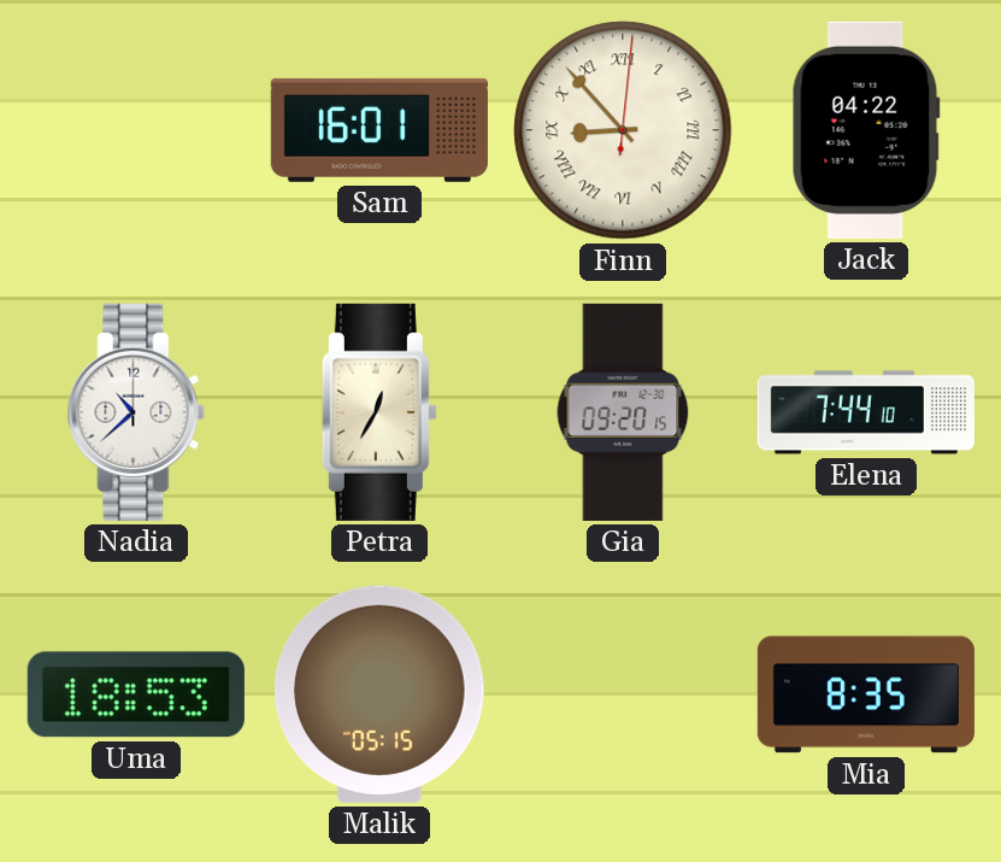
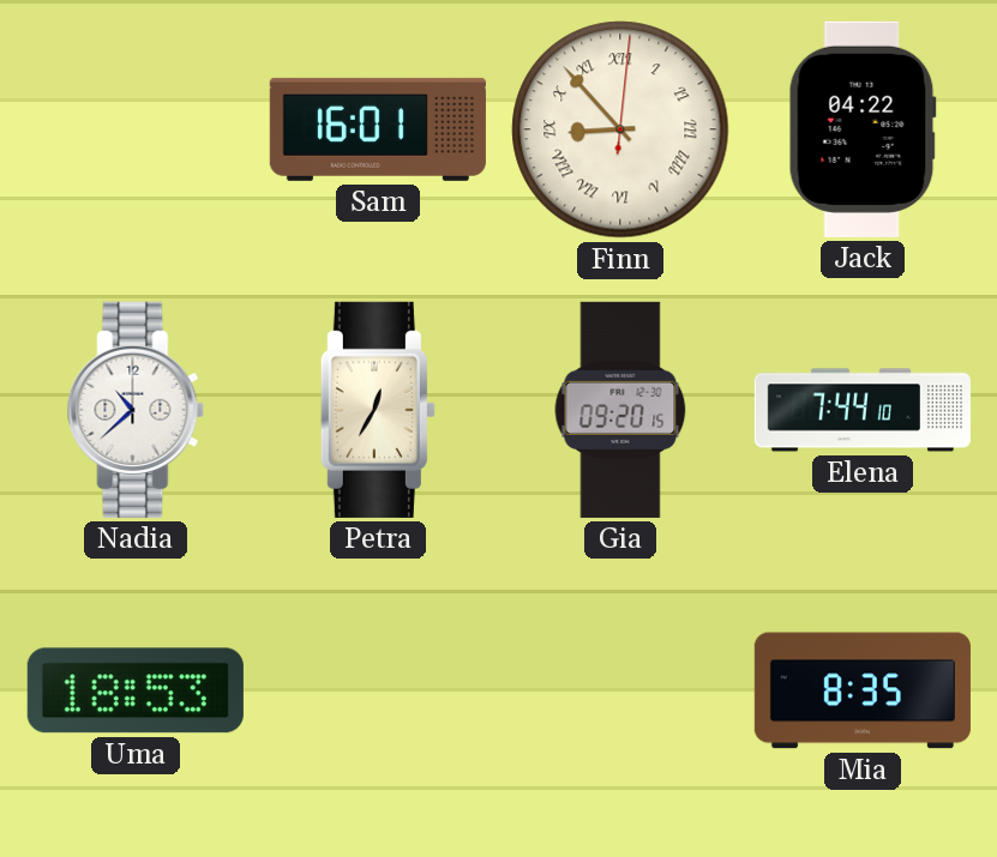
Malik: 05:15 -> none (381, 694)
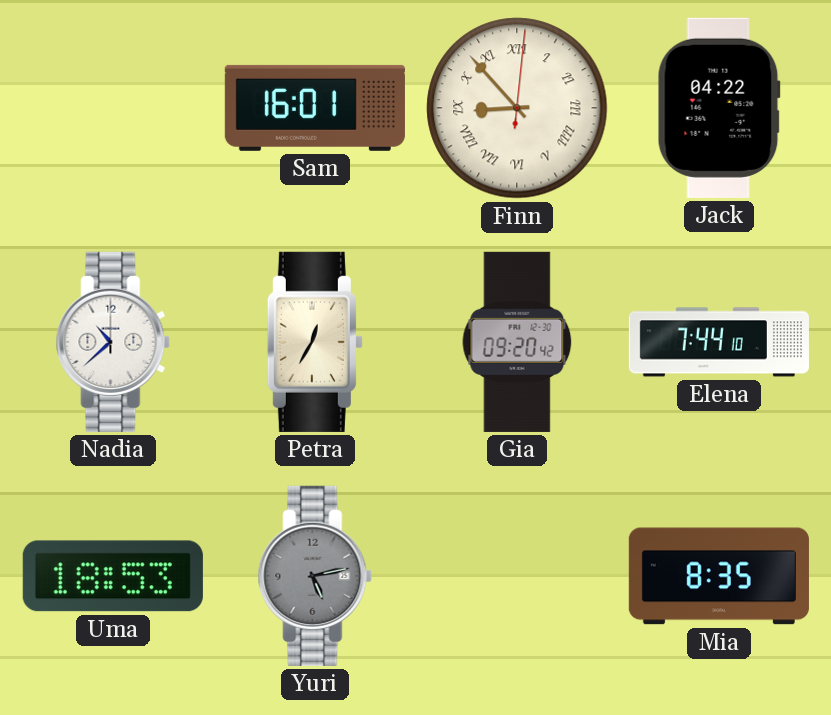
Gia: 09:20:15 -> 09:20:42 (517, 342)
Yuri: none -> 5:13 (315, 576)
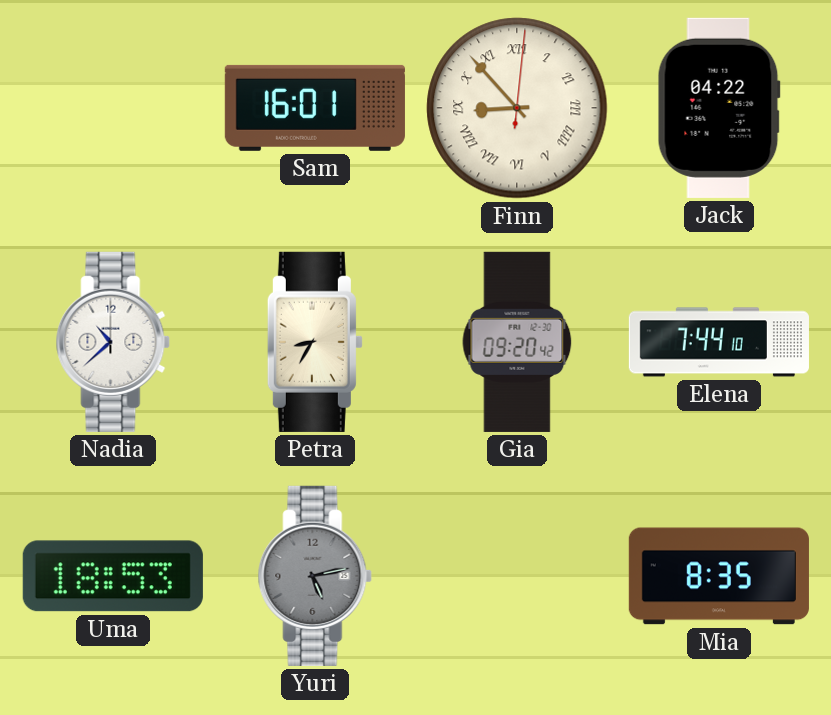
Petra: 12:35 -> 8:35 (315, 342)
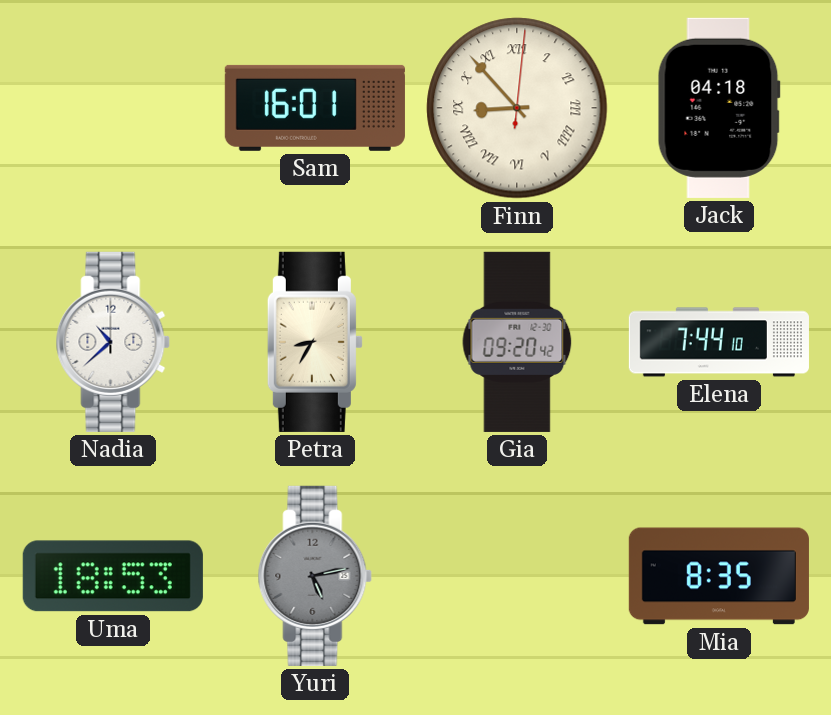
Jack: 04:22 -> 04:18 (719, 108)
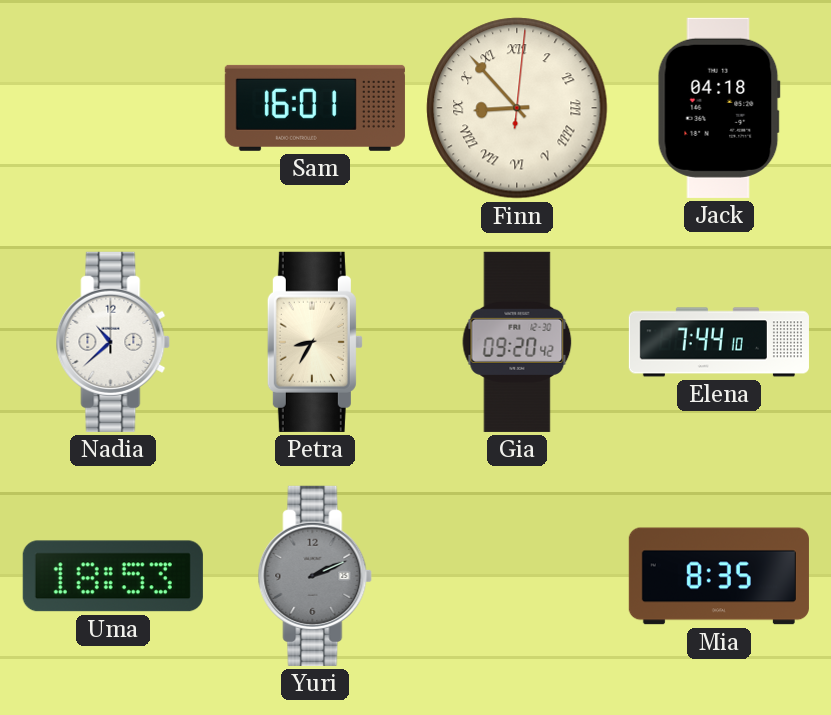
Yuri: 5:13 -> 2:11 (315, 576)
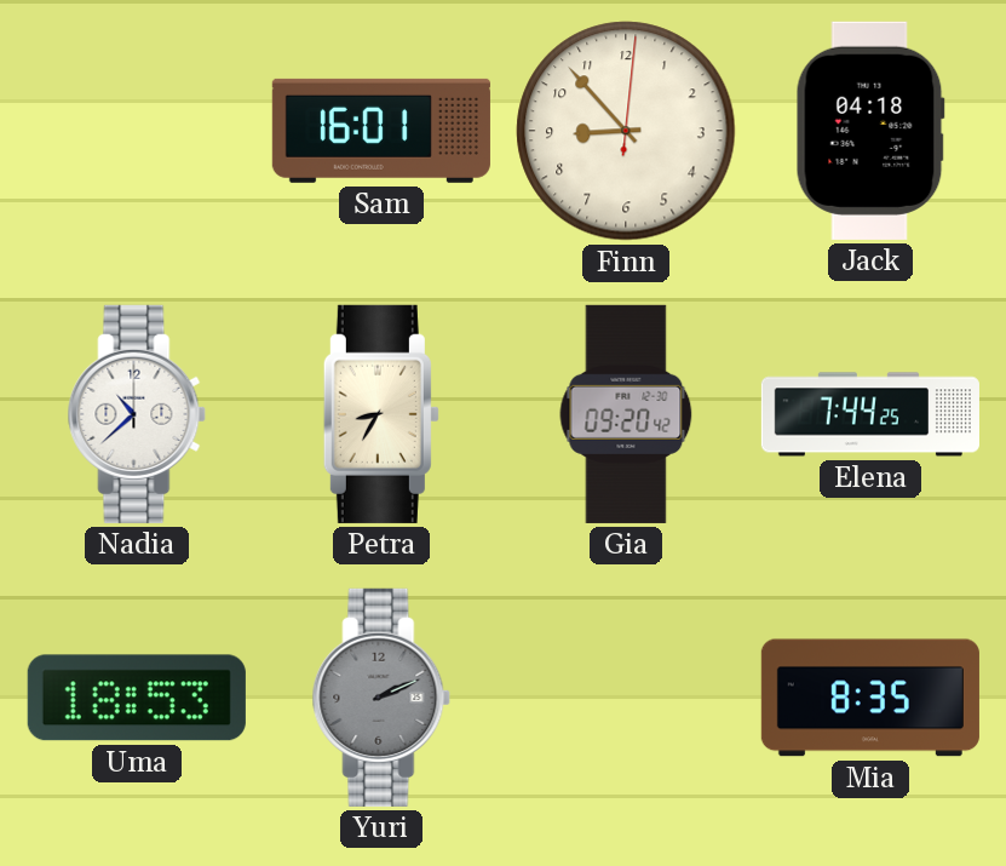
Finn numerals: Roman -> Arabic (626, 131)
Elena: 7:44:10 -> 7:44:25 (870, 414)
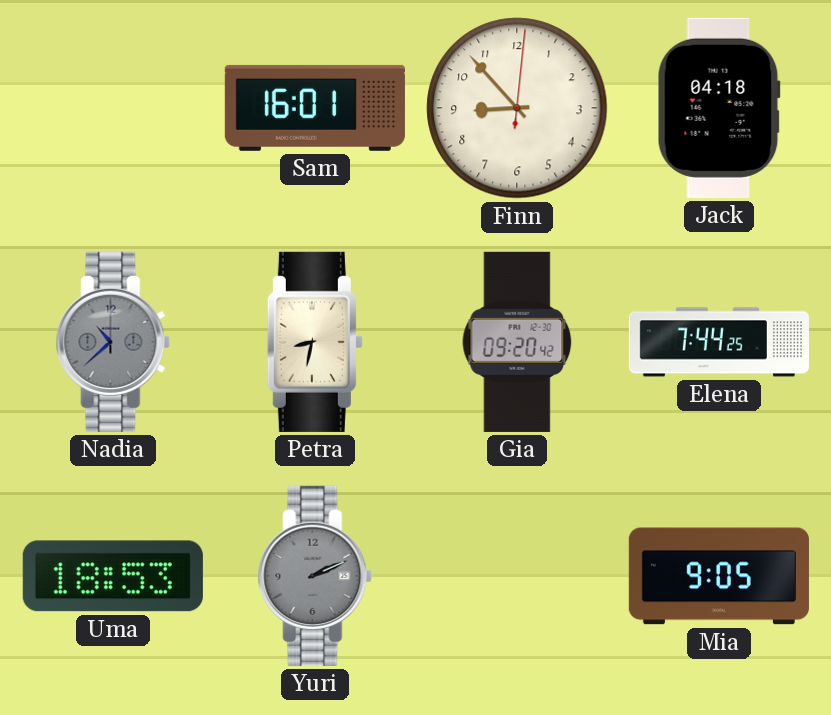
Nadia dial: white -> grey (113, 342)
Petra: 8:35 -> 8:32 (315, 342)
Mia: 8:35 -> 9:05 (719, 576)
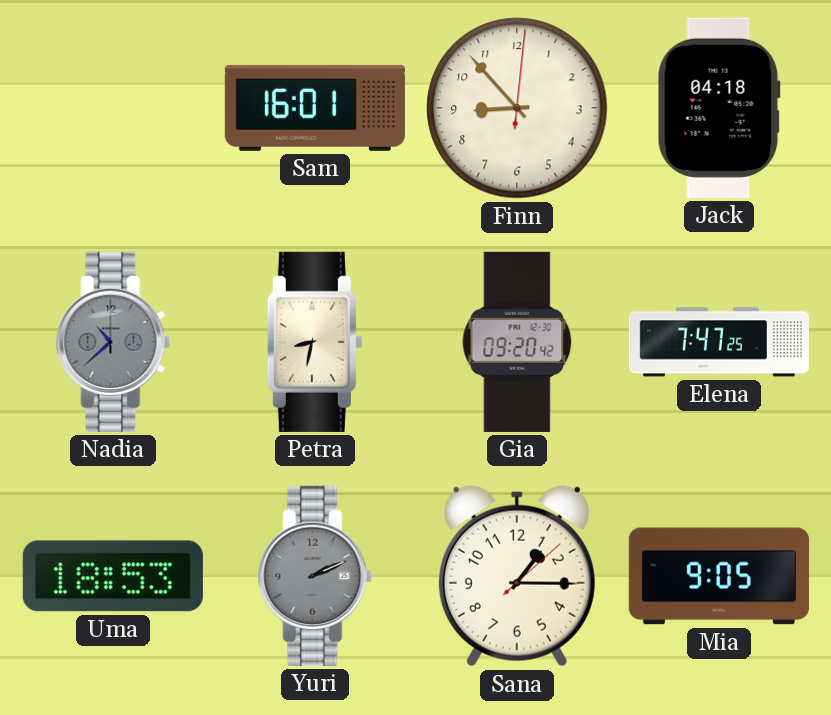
Elena: 7:44 -> 7:47 (719, 342)
Sana: none -> 1:15 (517, 576)
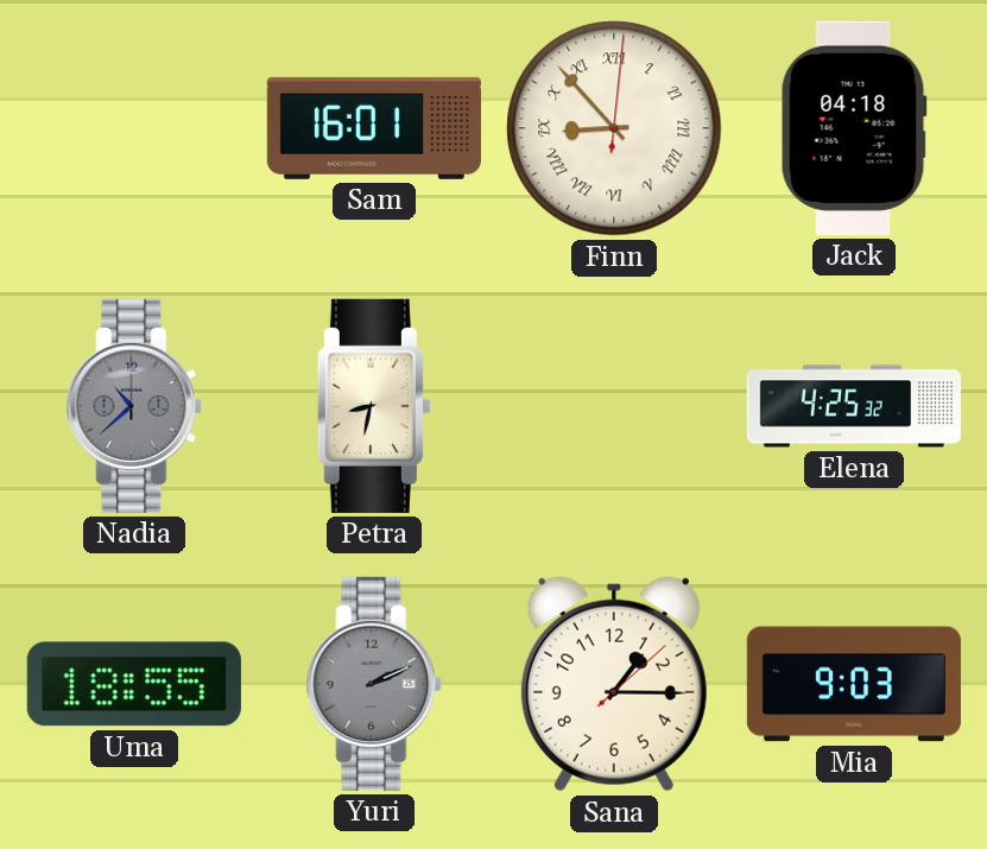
Finn numerals: Arabic -> Roman (614, 128)
Gia: 09:20 -> none (517, 342)
Elena: 7:47 -> 4:25 (854, 406)
Uma: 18:53 -> 18:55 (134, 684)
Mia: 9:05 -> 9:03 (854, 684)
